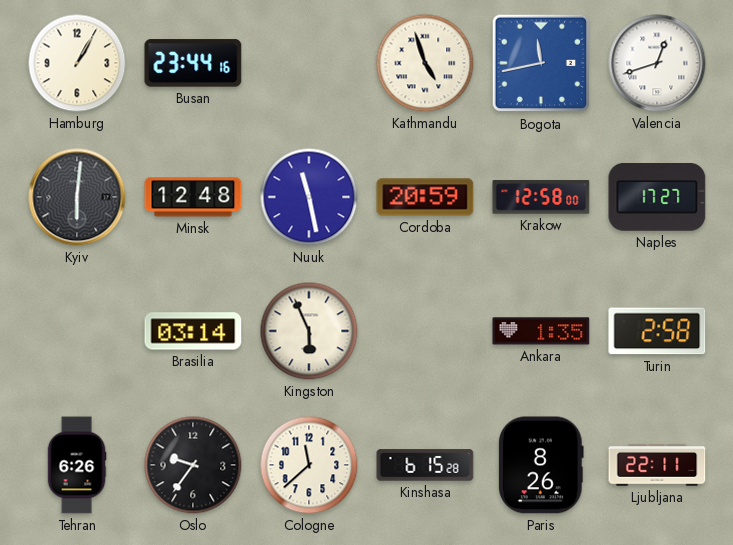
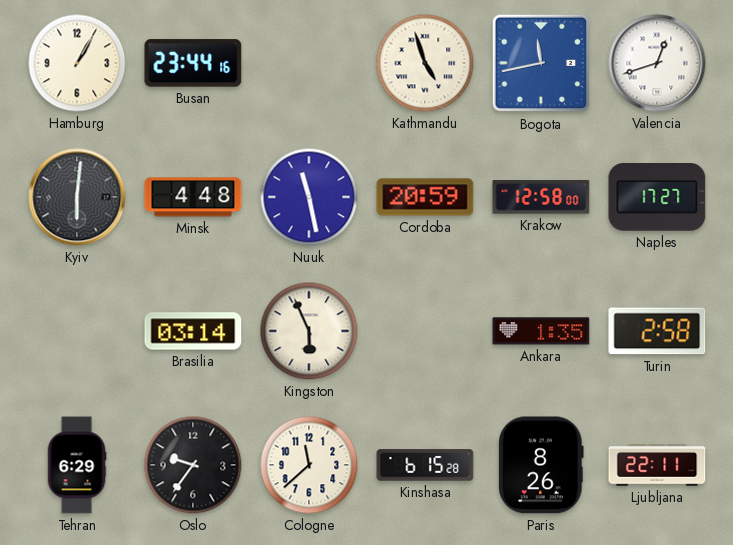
Minsk: 12:48 -> 4:48 (193, 197)
Tehran: 6:26 -> 6:29 (77, 465)
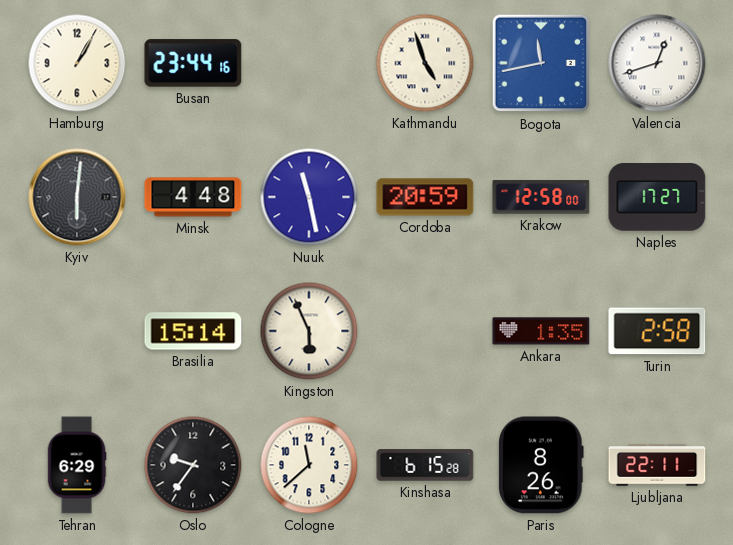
Brasilia: 03:14 -> 15:14 (193, 331)
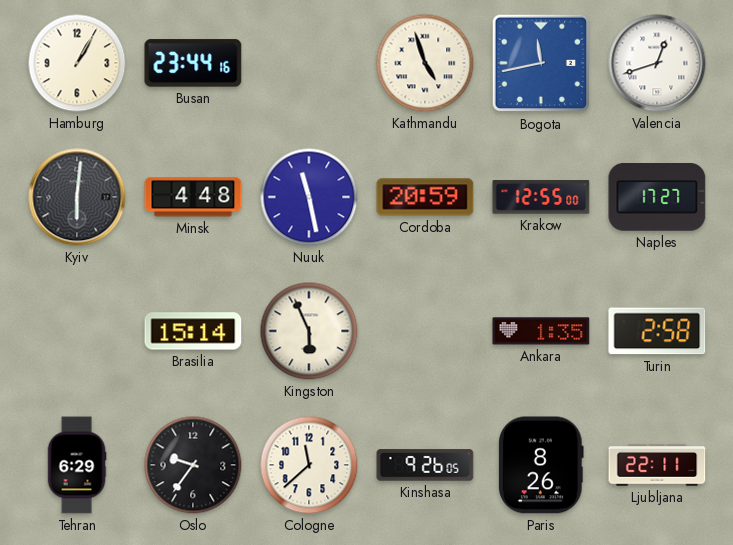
Krakow: 12:58 -> 12:55 (541, 197)
Kinshasa: 6:15 -> 9:26 (425, 465)
